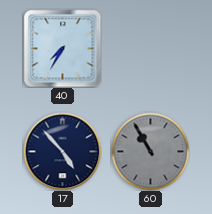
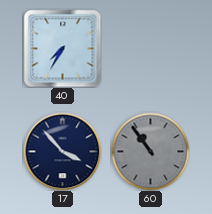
17: 4:53 -> 3:53 (62, 151)
60: 10:55 -> 10:54 (150, 151)
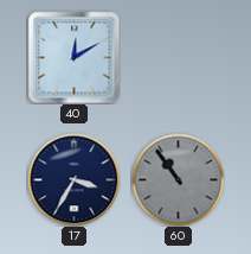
40: 7:35 -> 12:10 (73, 57)
17: 3:53 -> 3:35 (73, 179)
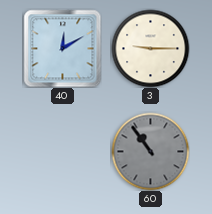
3: none -> 9:15 (150, 48)
17: 3:35 -> none (73, 179)
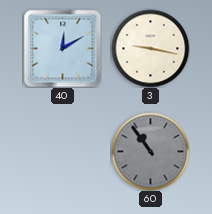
3: 9:15 -> 9:17 (150, 48)
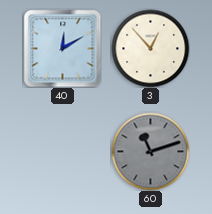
3: 9:17 -> 12:53 (150, 48)
60: 10:54 -> 11:12 (150, 151)
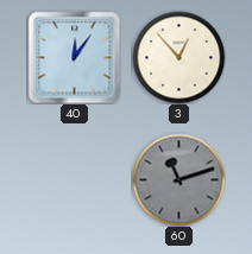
40: 12:10 -> 12:06 (74, 57)
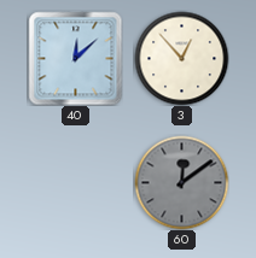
40: 12:06 -> 12:08 (75, 58)
60: 11:12 -> 12:09 (181, 182)
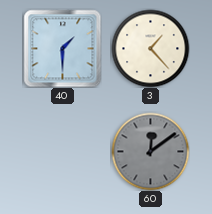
40: 12:08 -> 1:30 (62, 48)
3: 12:53 -> 1:23 (150, 48)
